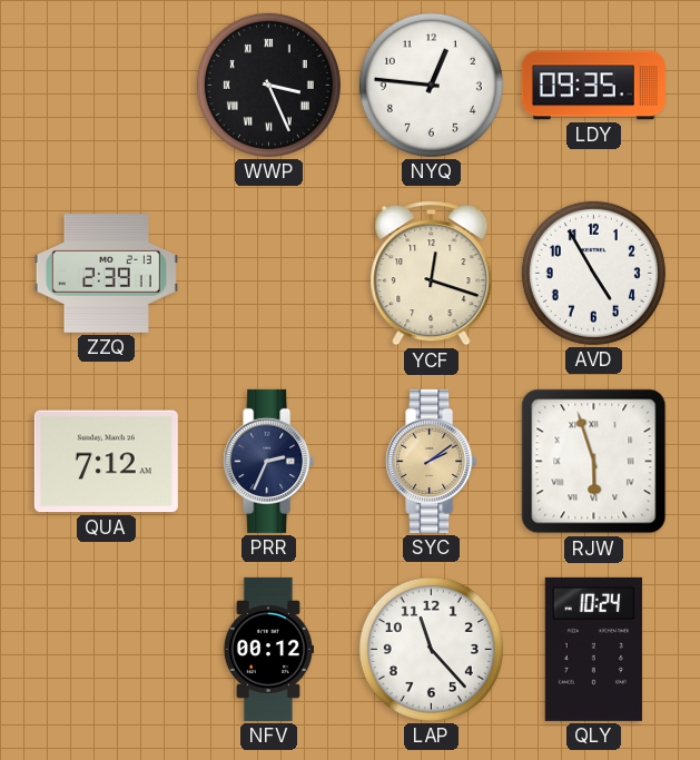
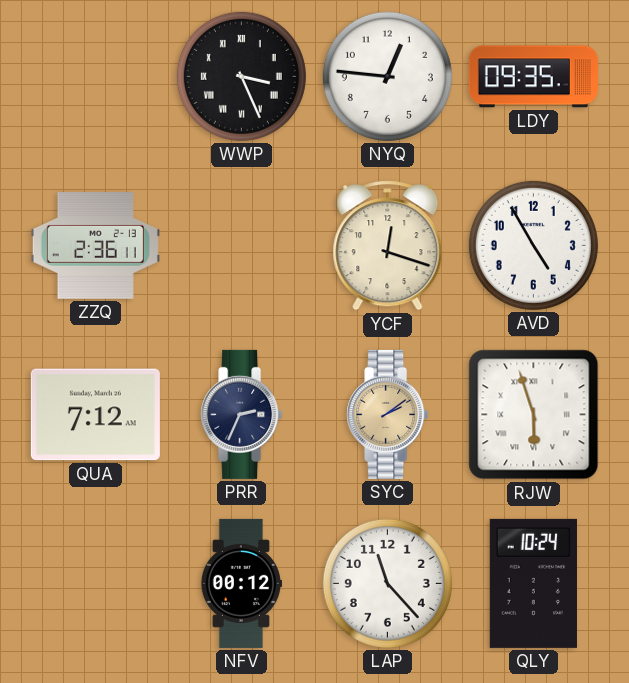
ZZQ: 2:39 -> 2:36 (95, 246)
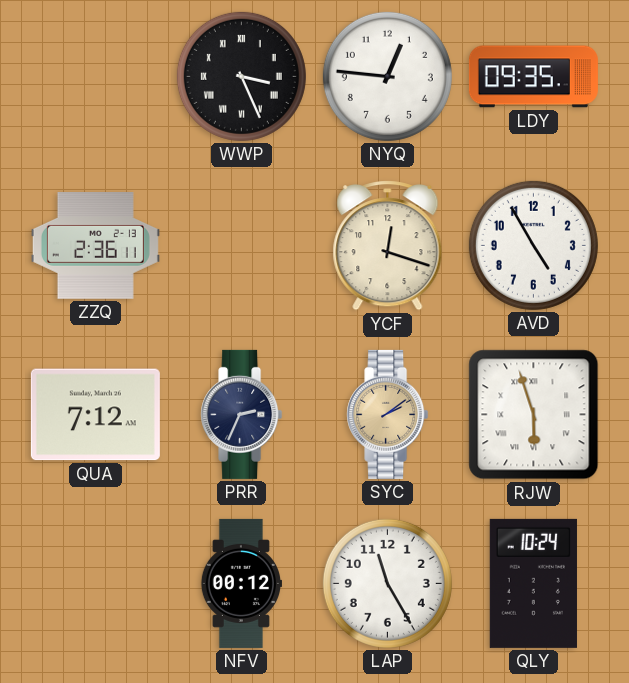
LAP: 11:23 -> 11:25 (387, 583)
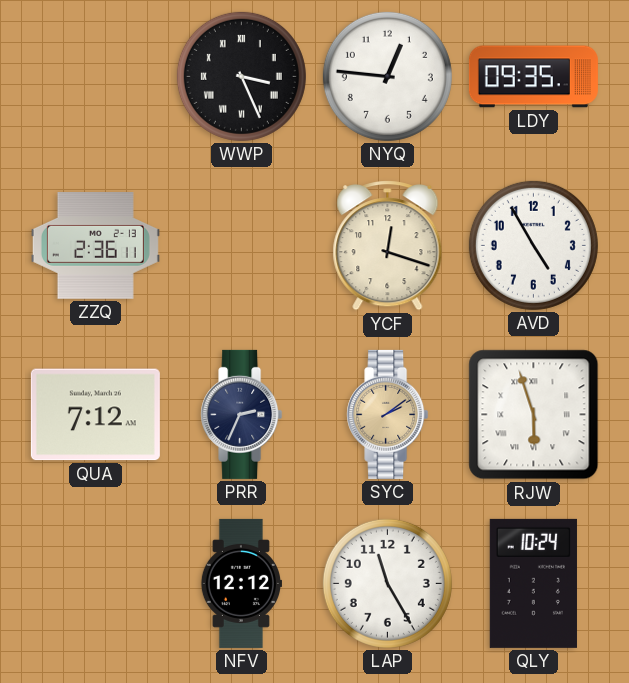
NFV: 00:12 -> 12:12 (240, 583)
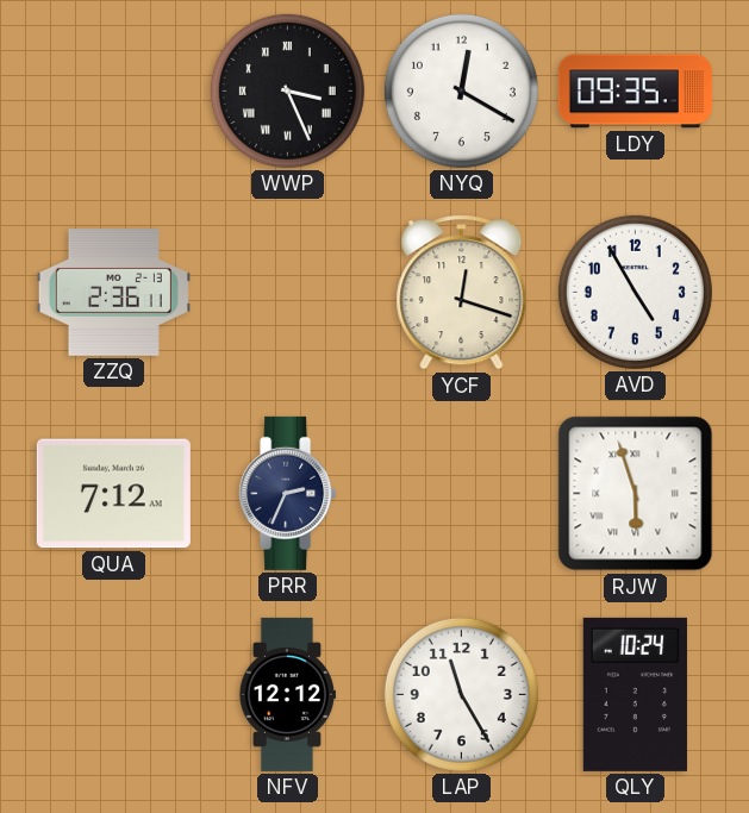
NYQ: 12:46 -> 12:20 (461, 90)
SYC: 2:09 -> none (388, 414)
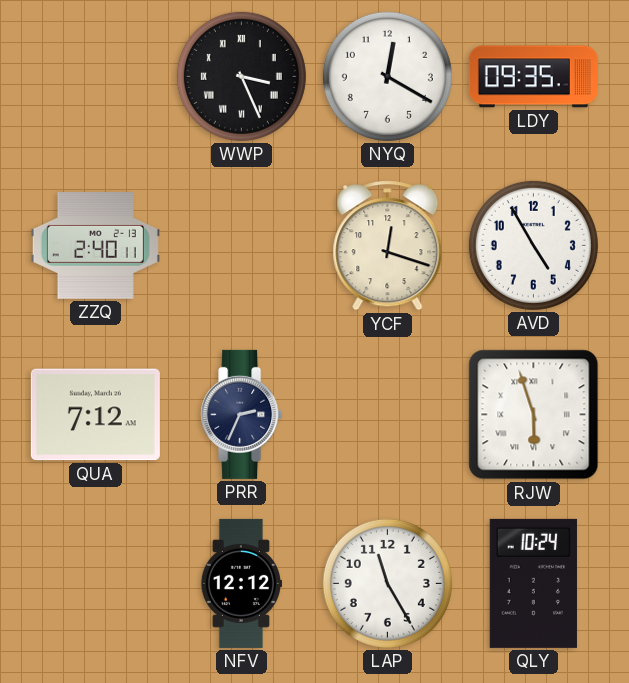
ZZQ: 2:36 -> 2:40 (95, 246)
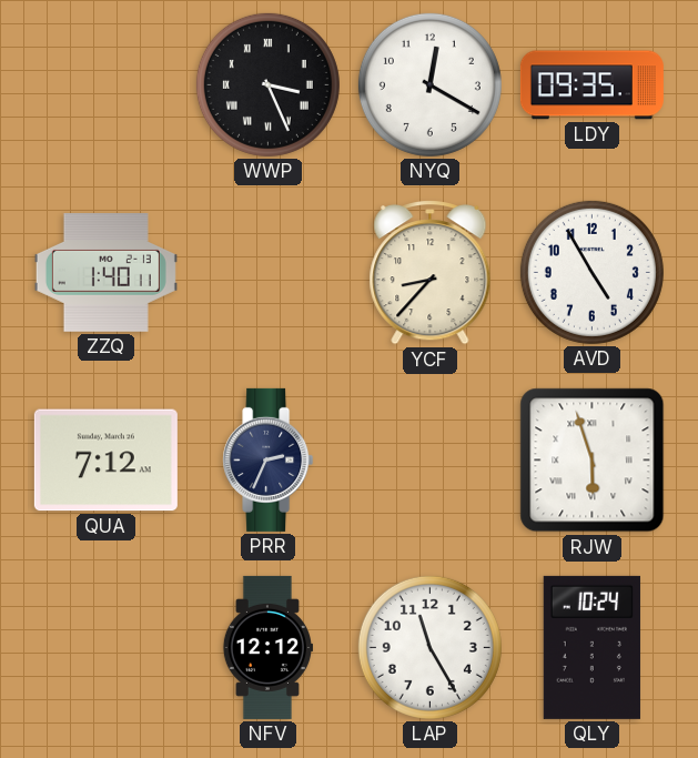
ZZQ: 2:40 -> 1:40 (105, 273)
YCF: 12:18 -> 8:37 (431, 273)
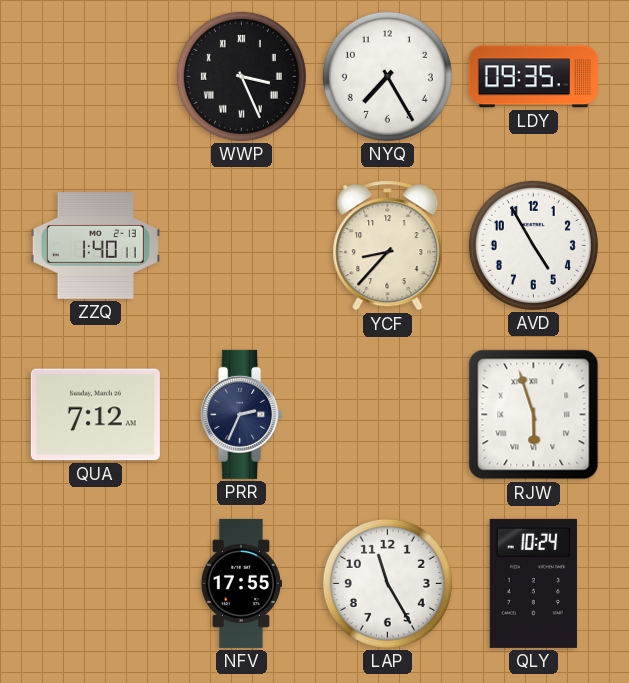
NYQ: 12:20 -> 7:25 (387, 76)
NFV: 12:12 -> 17:55 (240, 583)
